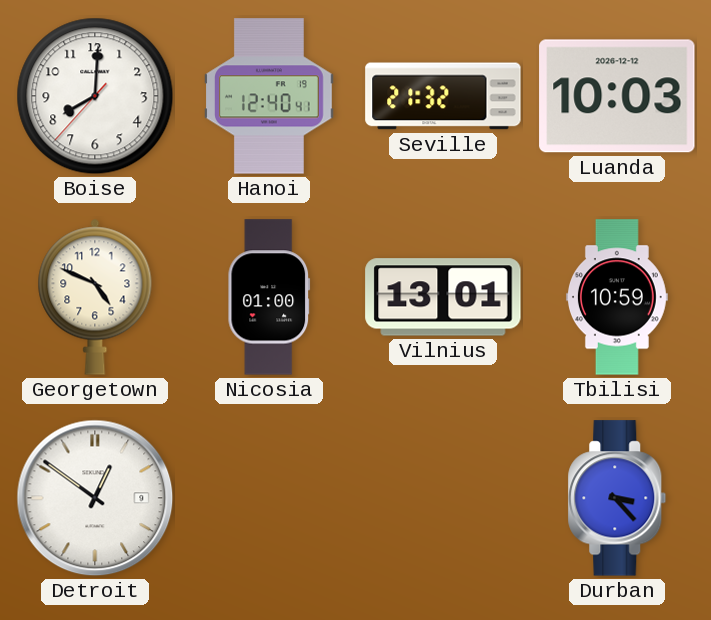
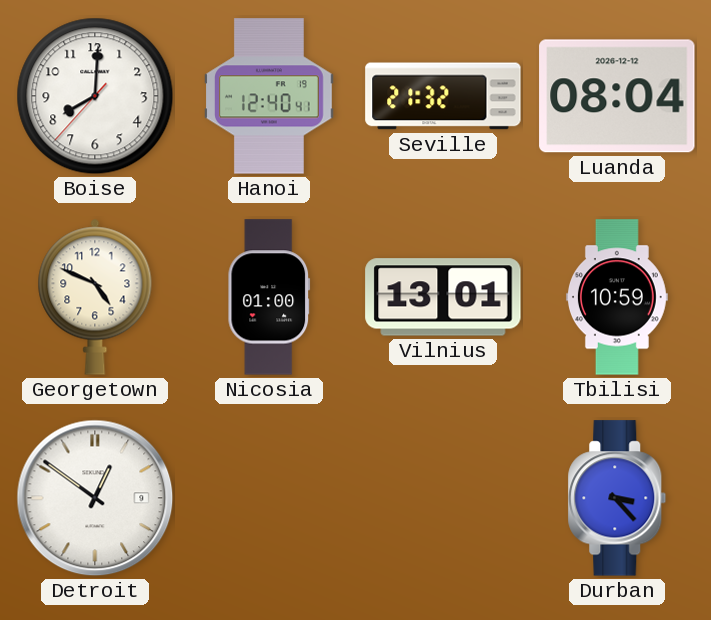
Luanda: 10:03 -> 08:04 (617, 96)
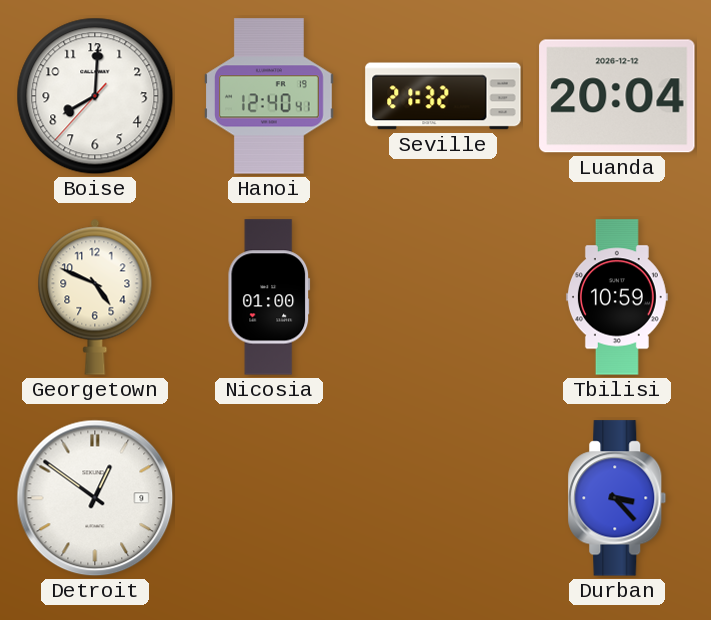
Luanda: 08:04 -> 20:04 (617, 96)
Vilnius: 13:01 -> none (443, 297)
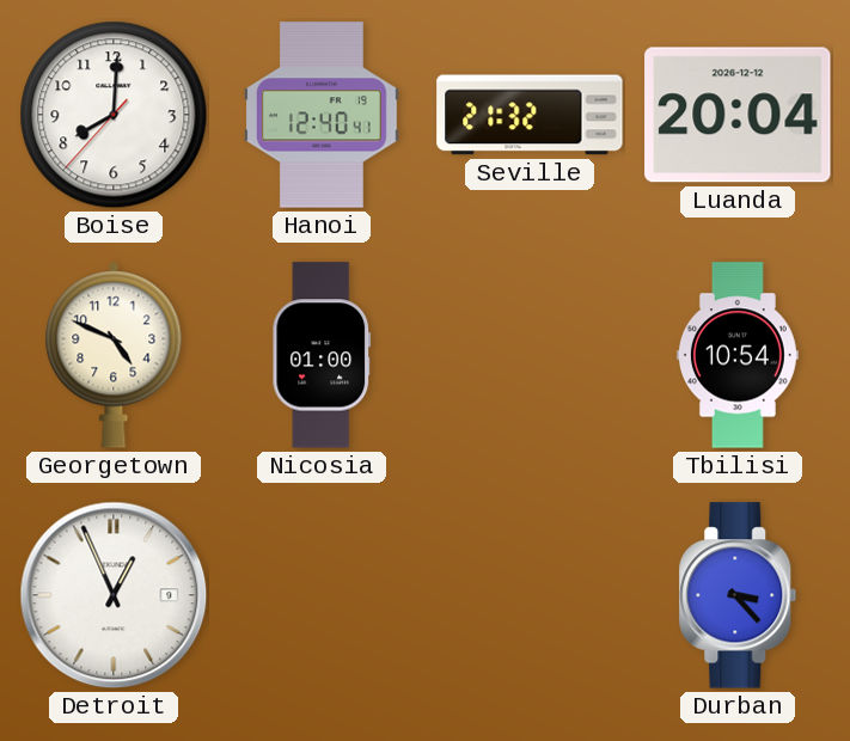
Tbilisi: 10:59 -> 10:54 (738, 355)
Detroit: 12:51 -> 12:56 (114, 595)
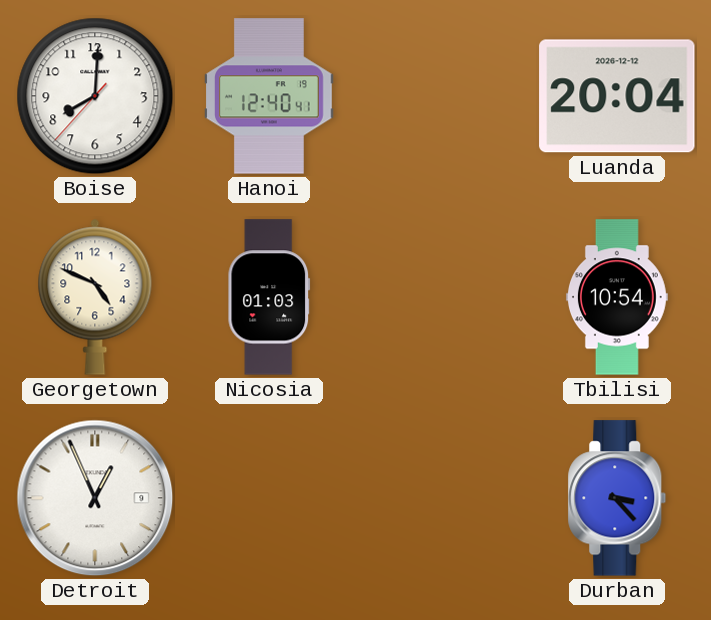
Seville: 21:32 -> none (530, 115)
Nicosia: 01:00 -> 01:03 (269, 297)
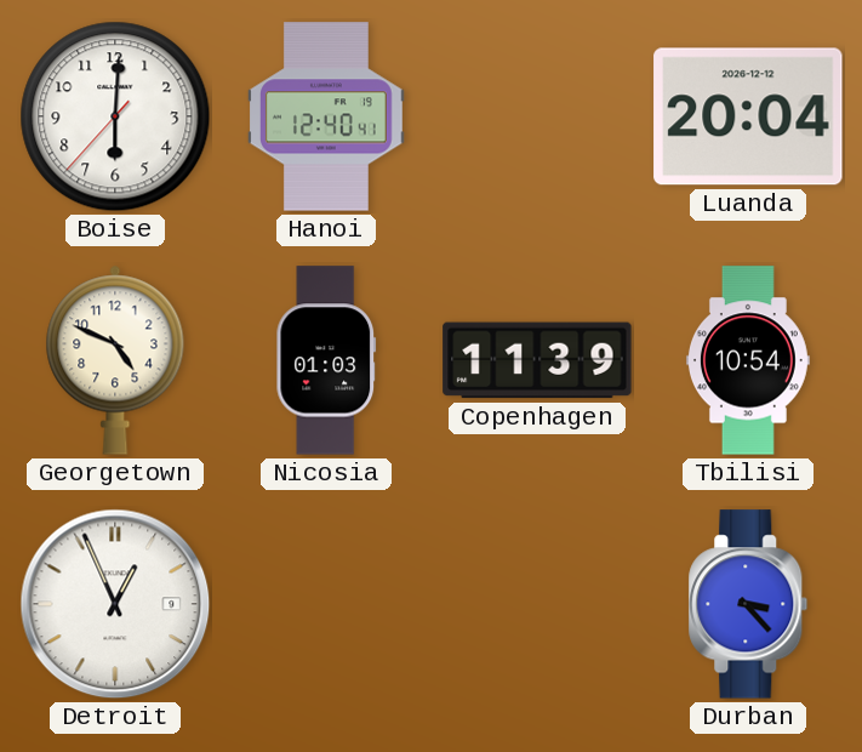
Boise: 8:00 -> 6:00 (115, 116)
Copenhagen: none -> 11:39 (537, 360)
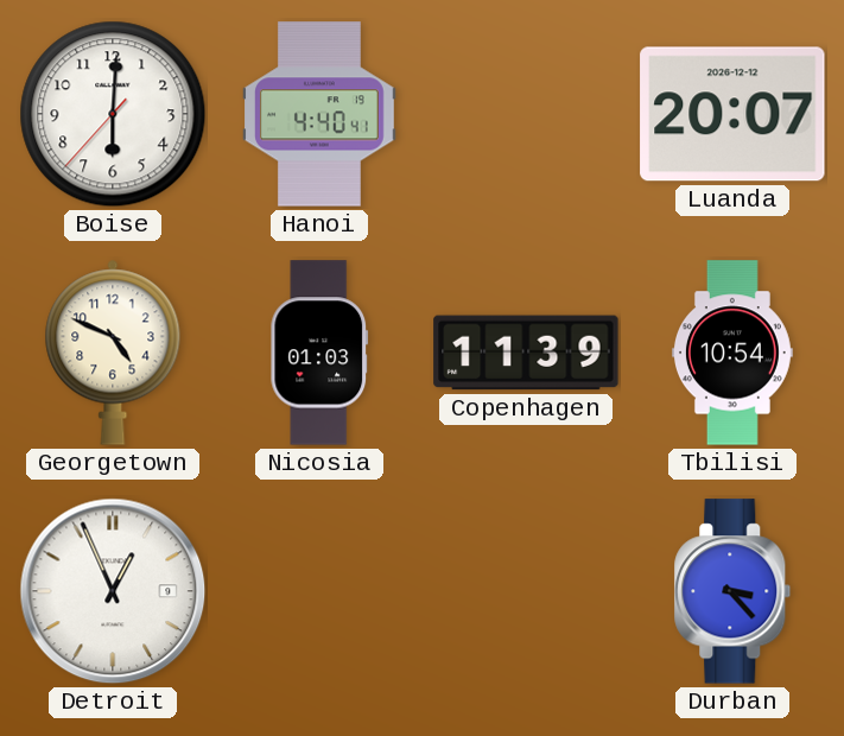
Hanoi: 12:40 -> 4:40 (321, 114)
Luanda: 20:04 -> 20:07 (732, 114)
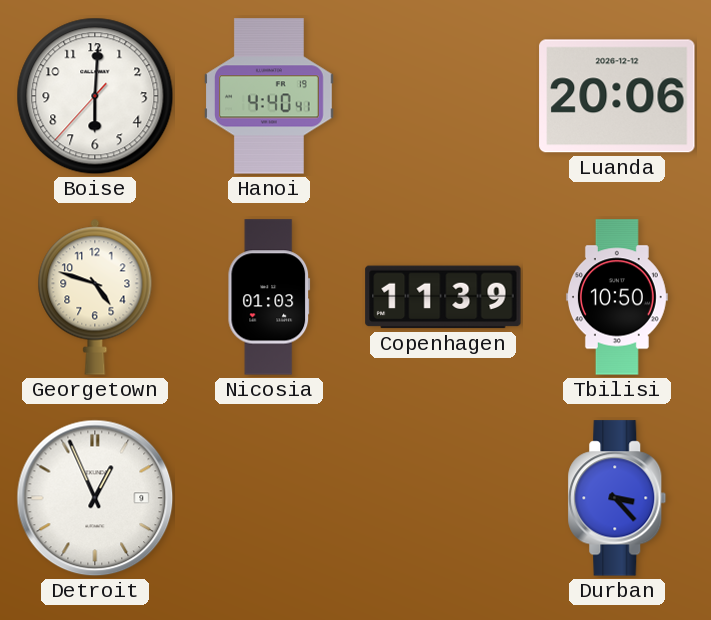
Luanda: 20:07 -> 20:06 (617, 96)
Georgetown: 4:49 -> 4:48 (95, 297)
Tbilisi: 10:54 -> 10:50 (617, 297)
